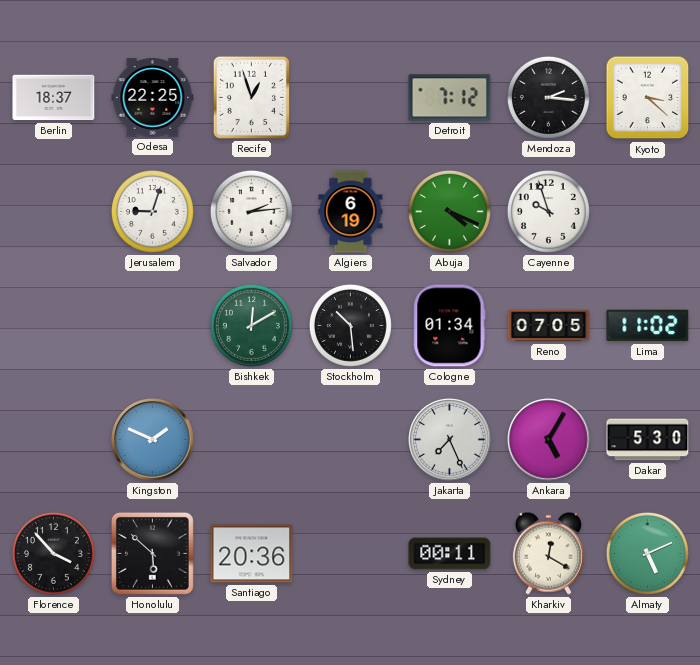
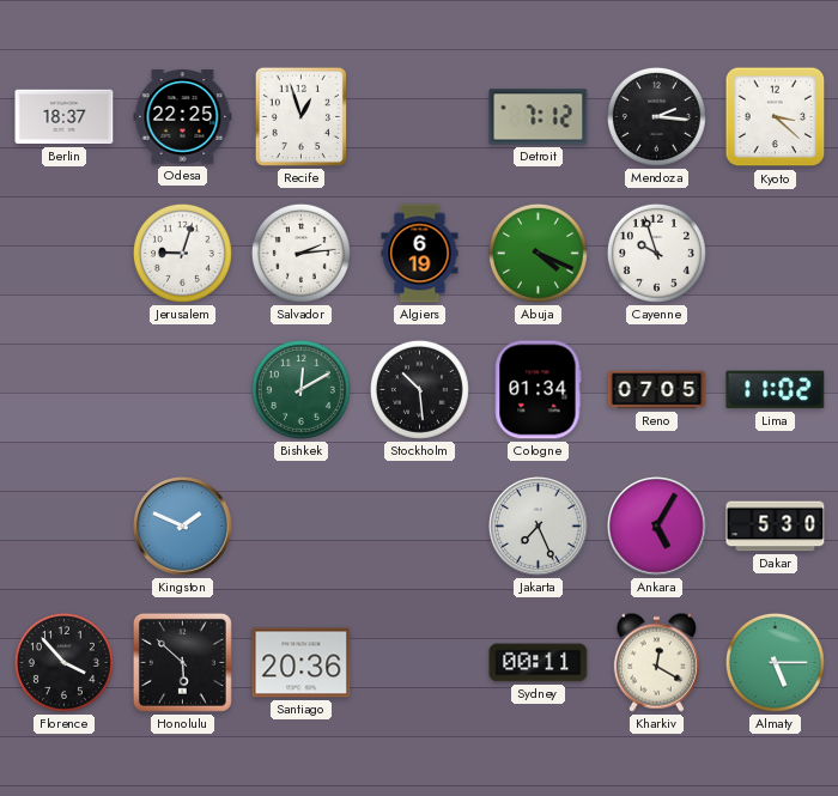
Almaty: 5:11 -> 5:15 (775, 662)
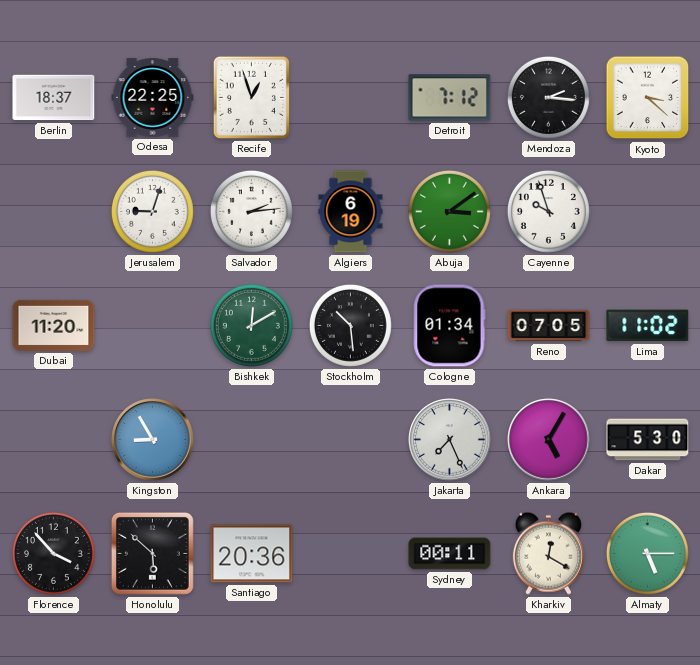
Abuja: 4:19 -> 3:09 (449, 211)
Dubai: none -> 11:20 (54, 325)
Kingston: 1:49 -> 8:55 (153, 440)
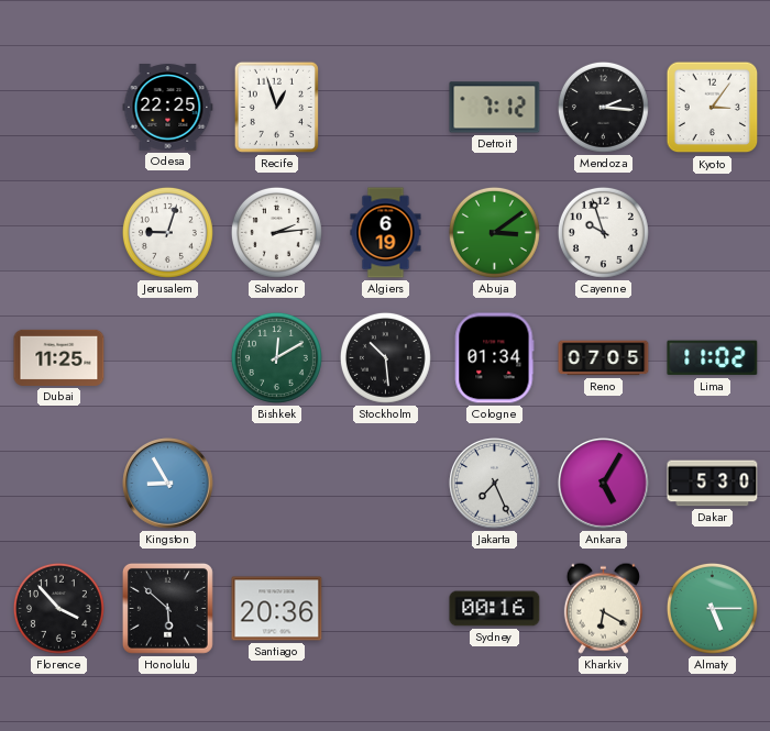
Berlin: 18:37 -> none (54, 98)
Kyoto: 3:22 -> 3:06 (713, 108)
Dubai: 11:20 -> 11:25 (59, 357)
Sydney: 00:11 -> 00:16 (495, 609)
Kharkiv: 12:20 -> 6:20 (603, 608)
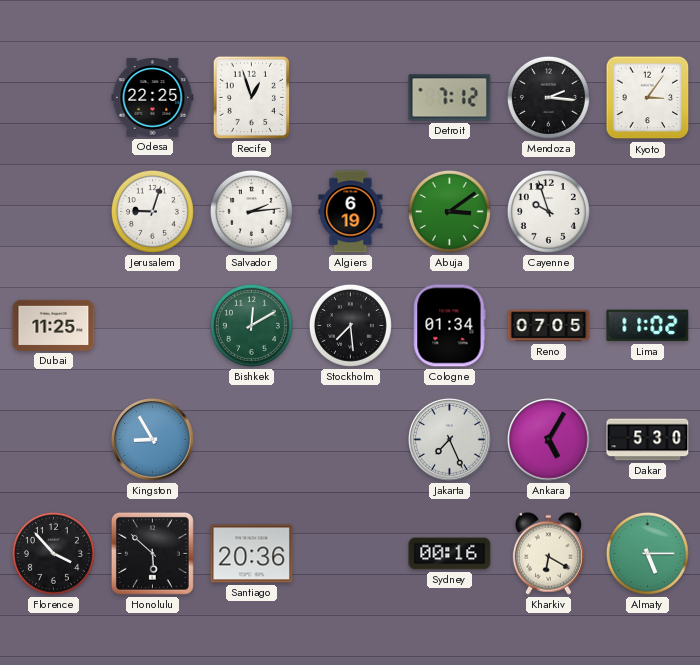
Stockholm: 10:29 -> 7:29 (350, 325)
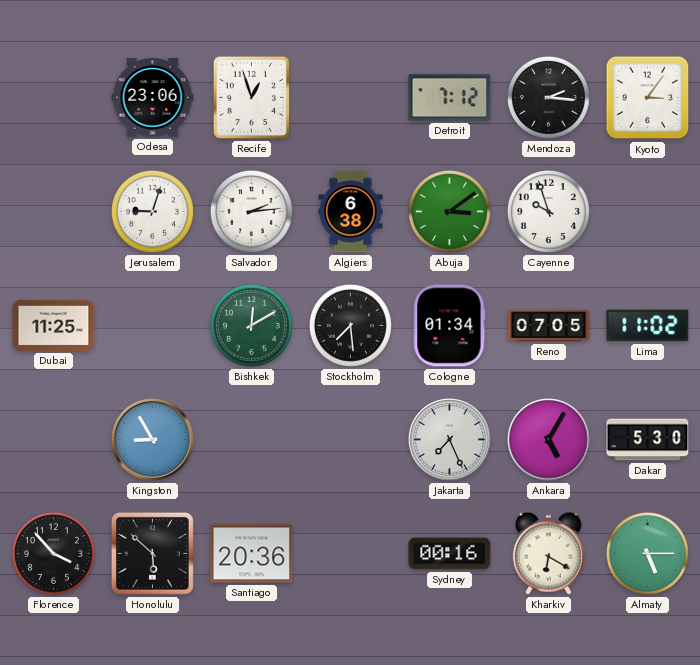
Odesa: 22:25 -> 23:06 (153, 98)
Algiers: 6:19 -> 6:38 (351, 212)
